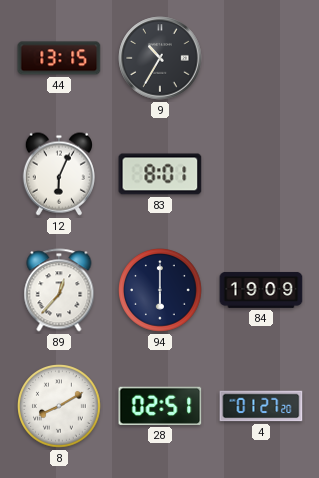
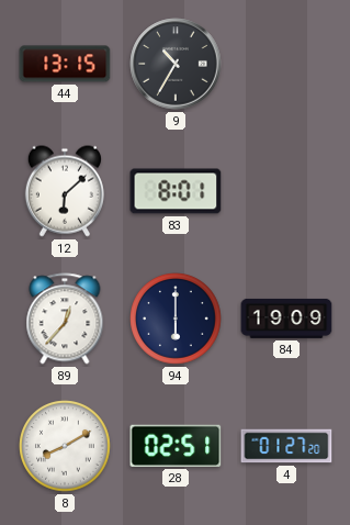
12: 6:04 -> 6:08 (65, 191)
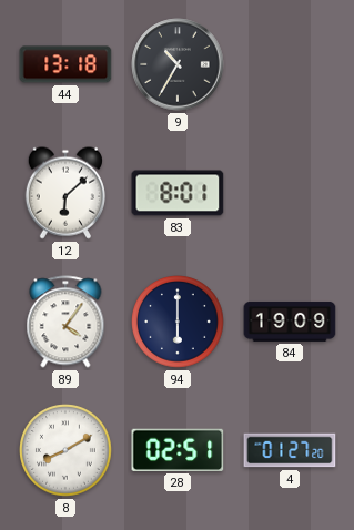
44: 13:15 -> 13:18 (65, 64)
89: 12:37 -> 4:06 (65, 322)
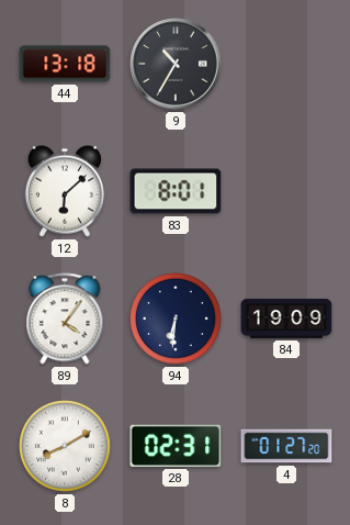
94: 6:00 -> 6:31 (176, 319)
28: 02:51 -> 02:31 (176, 446)
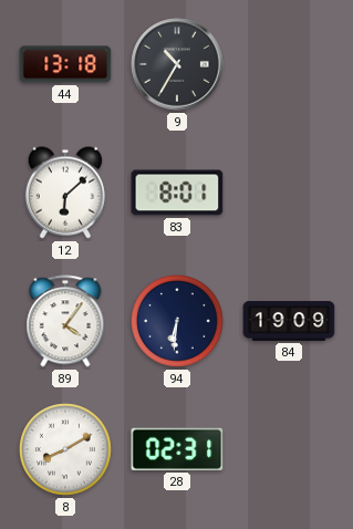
4: 01:27 -> none (286, 446)
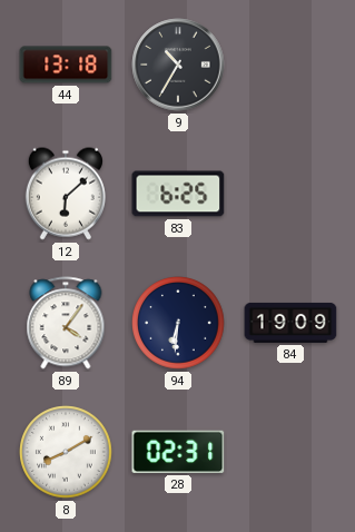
83: 8:01 -> 6:25 (178, 194)
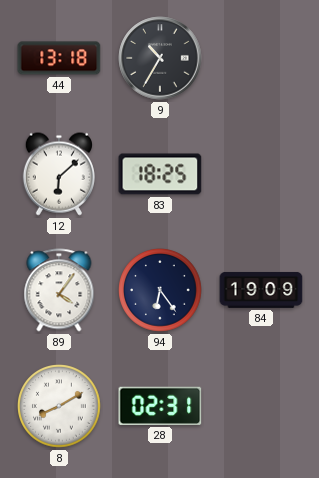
83: 6:25 -> 18:25 (160, 174)
94: 6:31 -> 6:24 (160, 290)
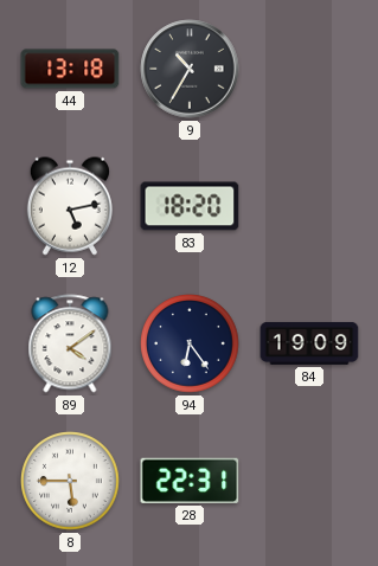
12: 6:08 -> 5:13 (70, 206)
83: 18:25 -> 18:20 (190, 206)
89: 4:06 -> 4:09 (70, 343)
8: 8:10 -> 5:45 (70, 481)
28: 02:31 -> 22:31 (190, 481)
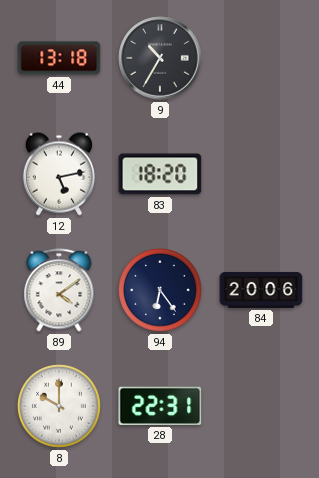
84: 19:09 -> 20:06 (261, 290)
8: 5:45 -> 10:00 (59, 406)
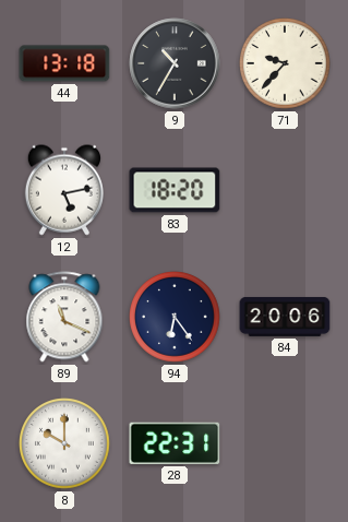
71: none -> 9:37 (285, 63)
89: 4:09 -> 11:19 (64, 317)
